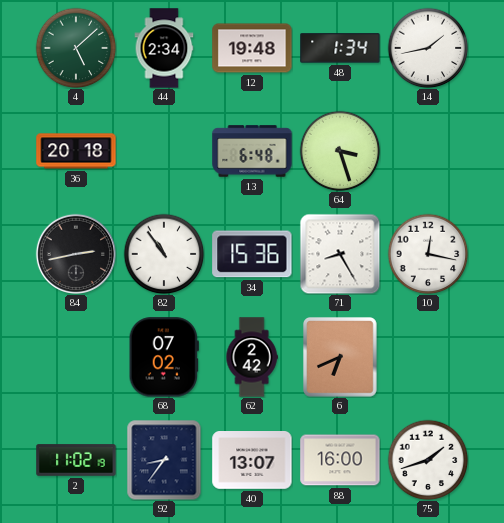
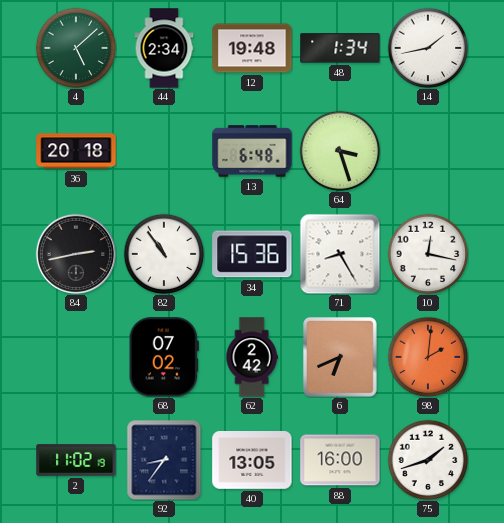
98: none -> 2:01 (428, 357)
40: 13:07 -> 13:05 (252, 461)
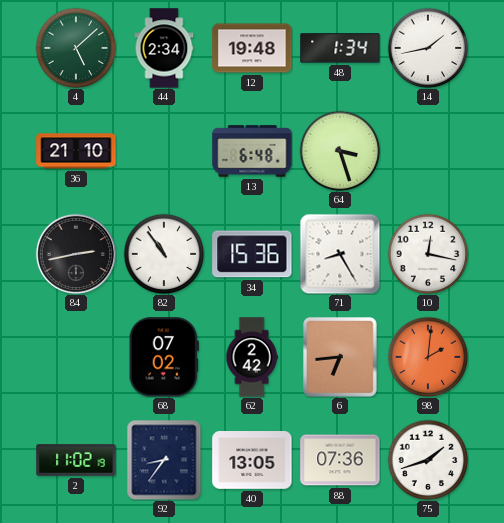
36: 20:18 -> 21:10 (76, 151)
6: 6:41 -> 6:44 (341, 358)
88: 16:00 -> 07:36 (340, 460)
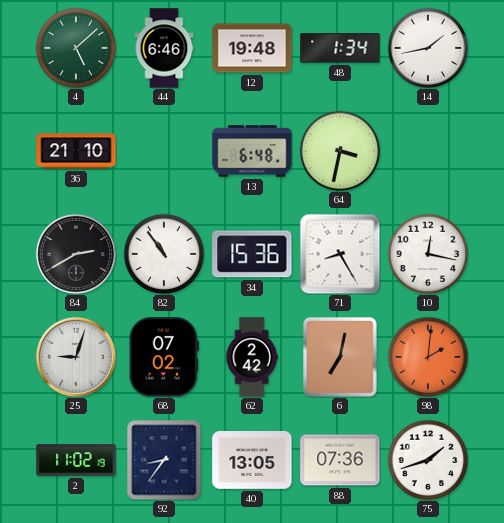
44: 2:34 -> 6:46 (164, 48)
64: 3:27 -> 3:32 (340, 151)
84: 2:43 -> 2:40 (75, 253)
25: none -> 9:03 (75, 356)
6: 6:44 -> 7:02 (341, 358)
